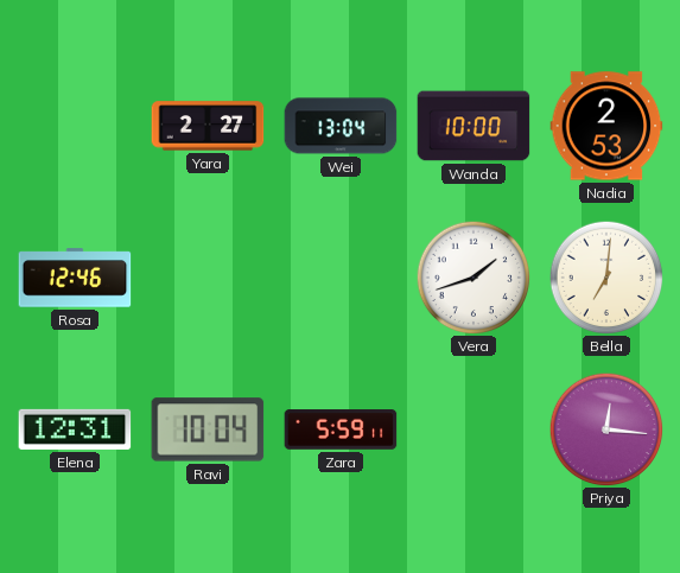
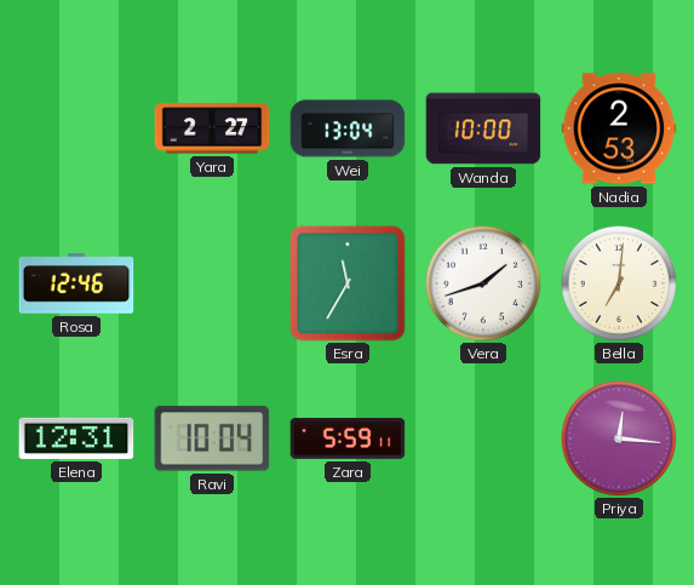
Esra: none -> 11:35 (348, 283)
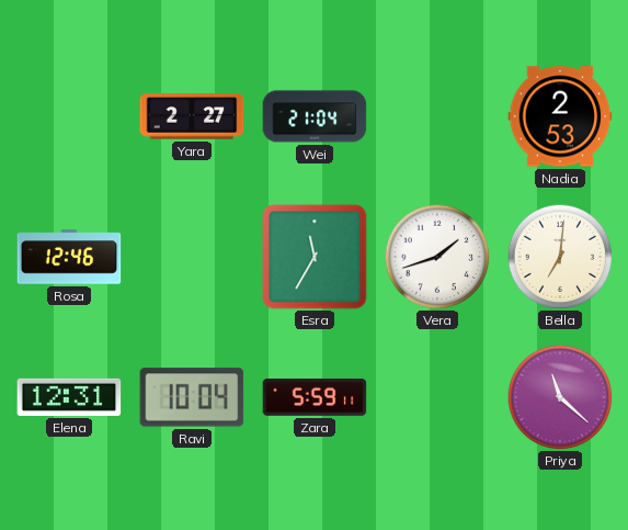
Wei: 13:04 -> 21:04 (315, 116)
Wanda: 10:00 -> none (483, 128)
Priya: 12:16 -> 11:22 (560, 397)
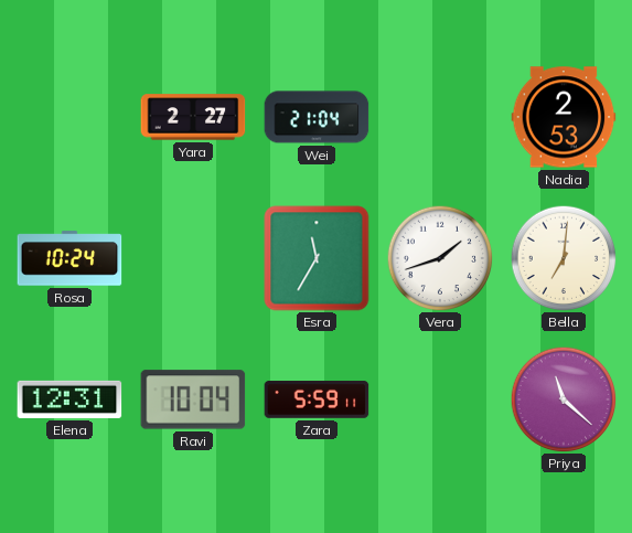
Rosa: 12:46 -> 10:24 (69, 258)
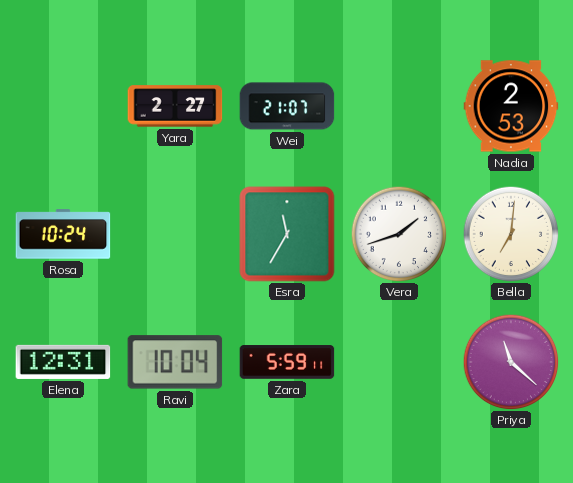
Wei: 21:04 -> 21:07 (287, 106)
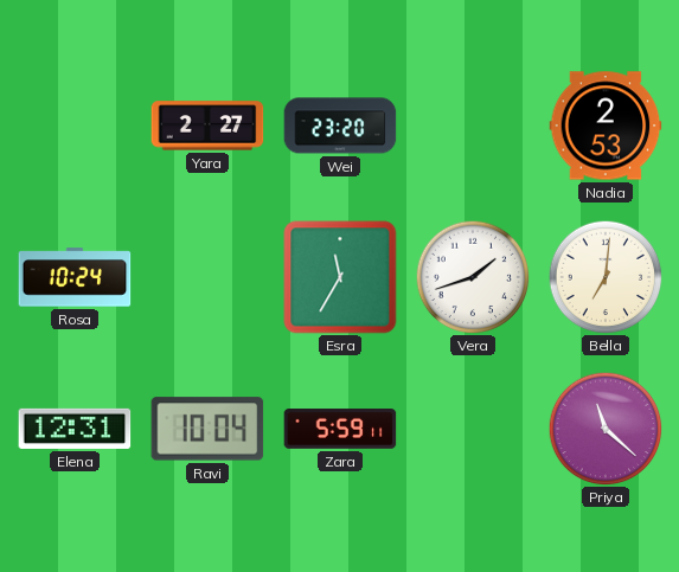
Wei: 21:07 -> 23:20 (340, 126)
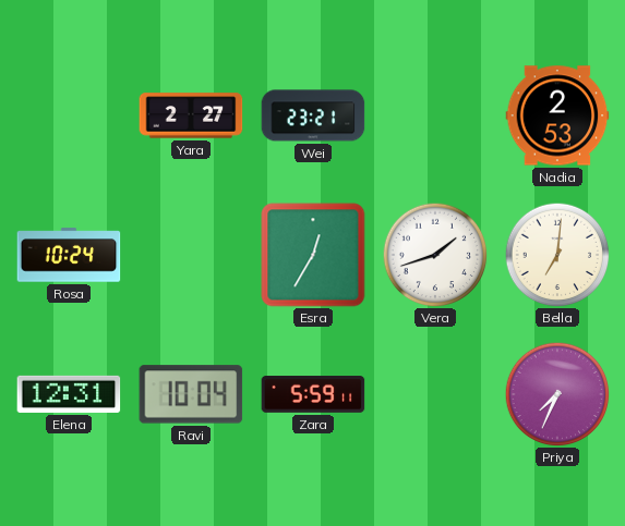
Wei: 23:20 -> 23:21 (313, 115)
Esra: 11:35 -> 12:35 (313, 255)
Priya: 11:22 -> 7:34 (557, 394)
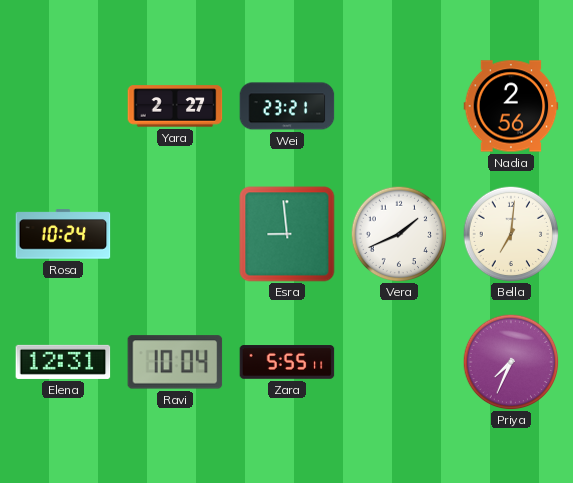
Nadia: 2:53 -> 2:56 (511, 106)
Esra: 12:35 -> 8:59 (287, 234)
Vera: 1:42 -> 1:41 (399, 234)
Zara: 5:59 -> 5:55 (287, 362)
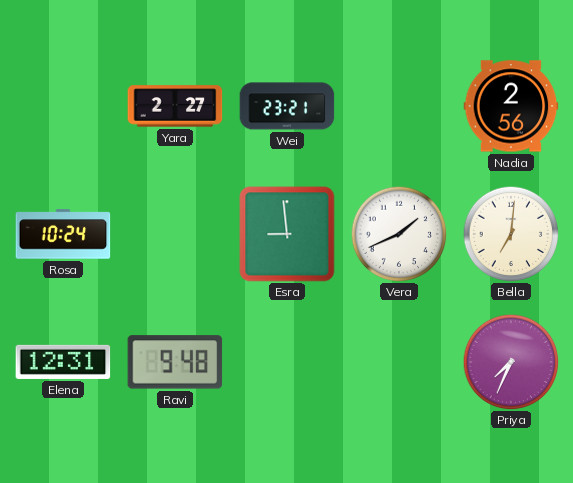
Ravi: 10:04 -> 9:48 (175, 362)
Zara: 5:55 -> none (287, 362)
